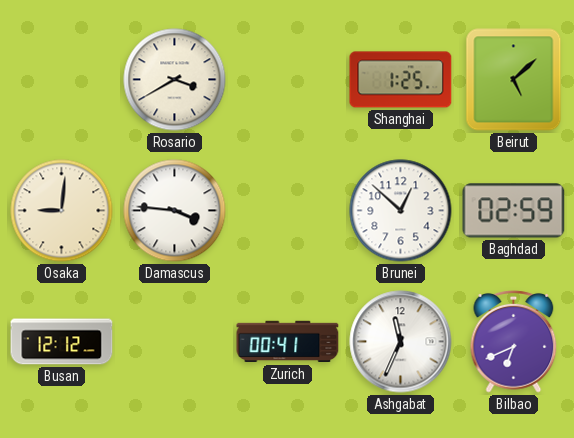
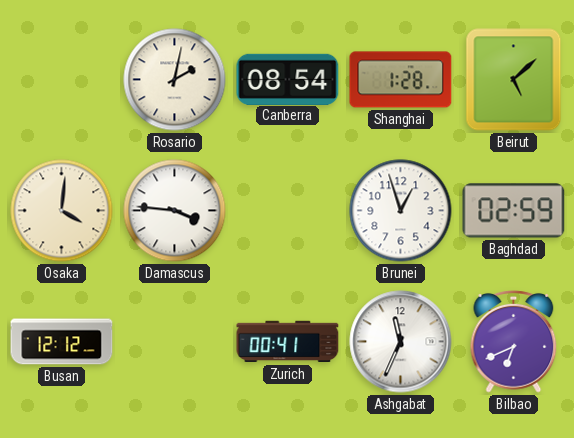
Rosario: 3:40 -> 2:02 (175, 80)
Canberra: none -> 08:54 (288, 79)
Shanghai: 1:25 -> 1:28 (401, 80)
Osaka: 9:01 -> 4:01 (62, 211)
Brunei: 12:52 -> 12:57 (401, 211)
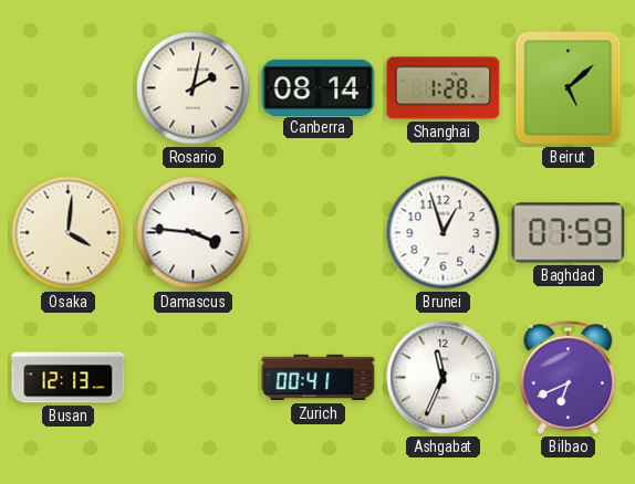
Canberra: 08:54 -> 08:14 (319, 87)
Baghdad: 02:59 -> 07:59 (569, 233)
Busan: 12:12 -> 12:13 (69, 378)
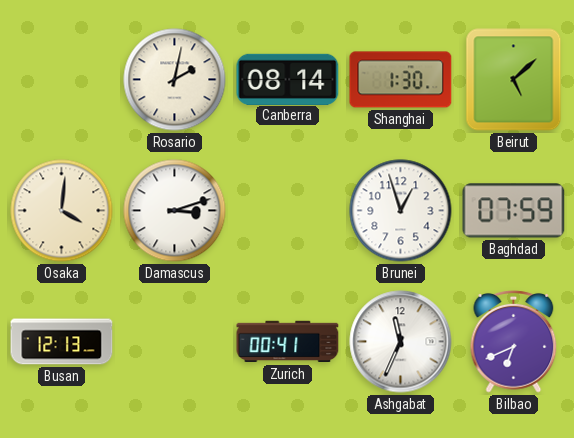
Shanghai: 1:28 -> 1:30 (401, 80)
Damascus: 3:46 -> 3:12 (175, 211)
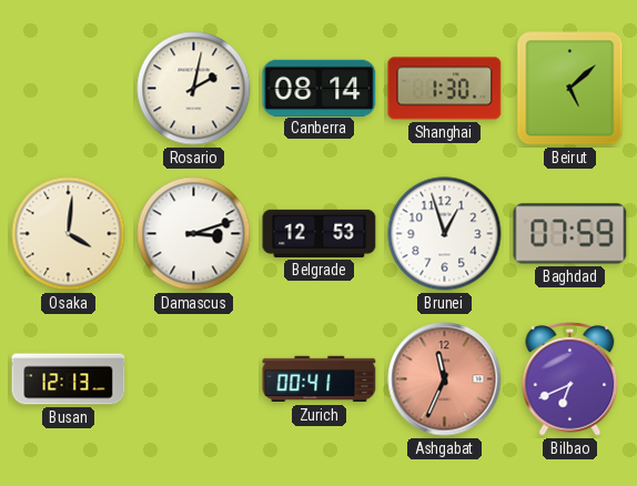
Belgrade: none -> 12:53 (320, 233)
Ashgabat dial: white -> salmon (445, 379)
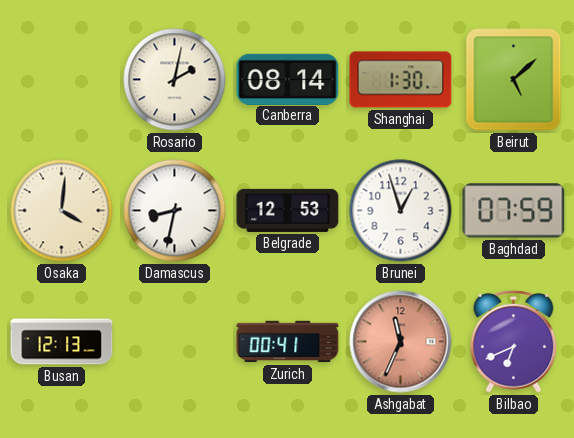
Damascus: 3:12 -> 8:32 (175, 211)
